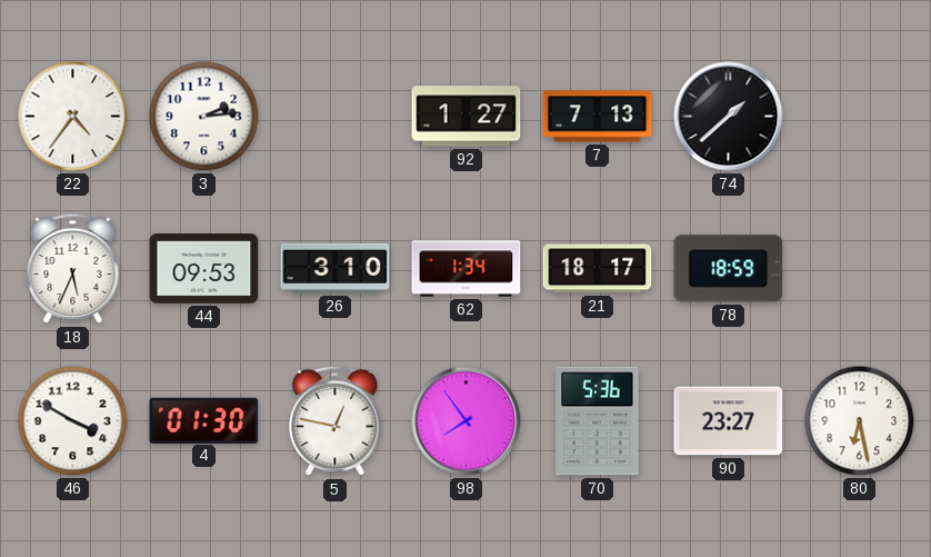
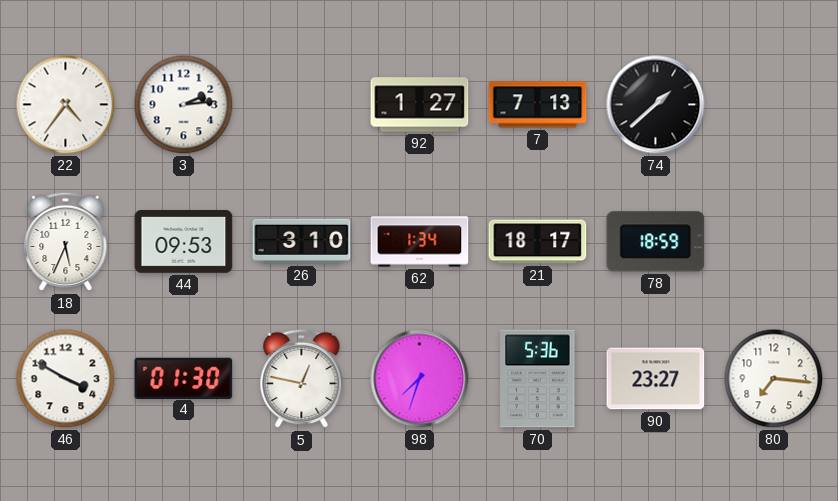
98: 7:54 -> 7:33 (420, 379)
80: 6:28 -> 7:16 (774, 379)
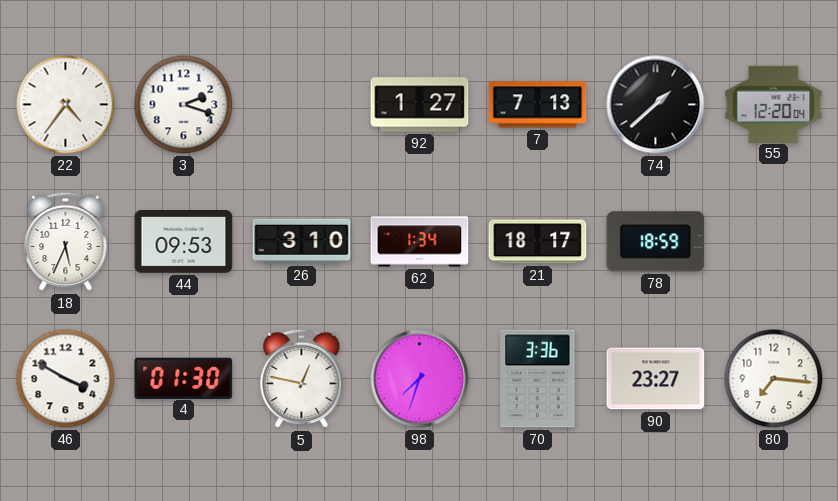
3: 2:14 -> 2:18 (184, 105)
55: none -> 12:20 (774, 104)
70: 5:36 -> 3:36 (538, 379)
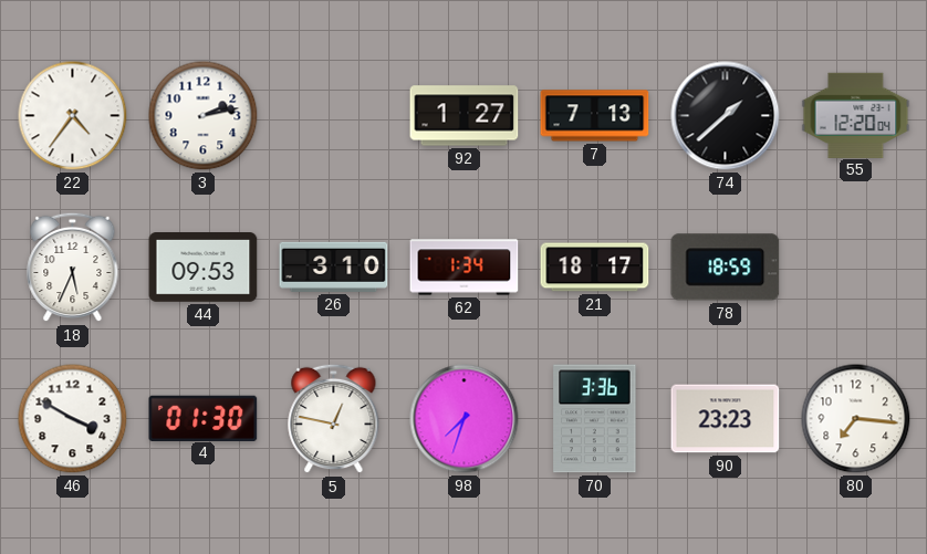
3: 2:18 -> 2:13 (204, 116)
90: 23:27 -> 23:23 (726, 419)
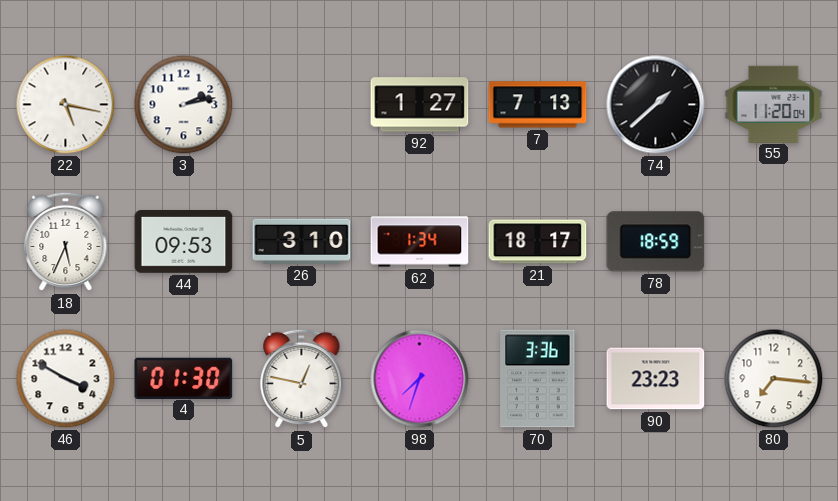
22: 4:36 -> 5:17 (66, 105)
55: 12:20 -> 11:20 (774, 104)
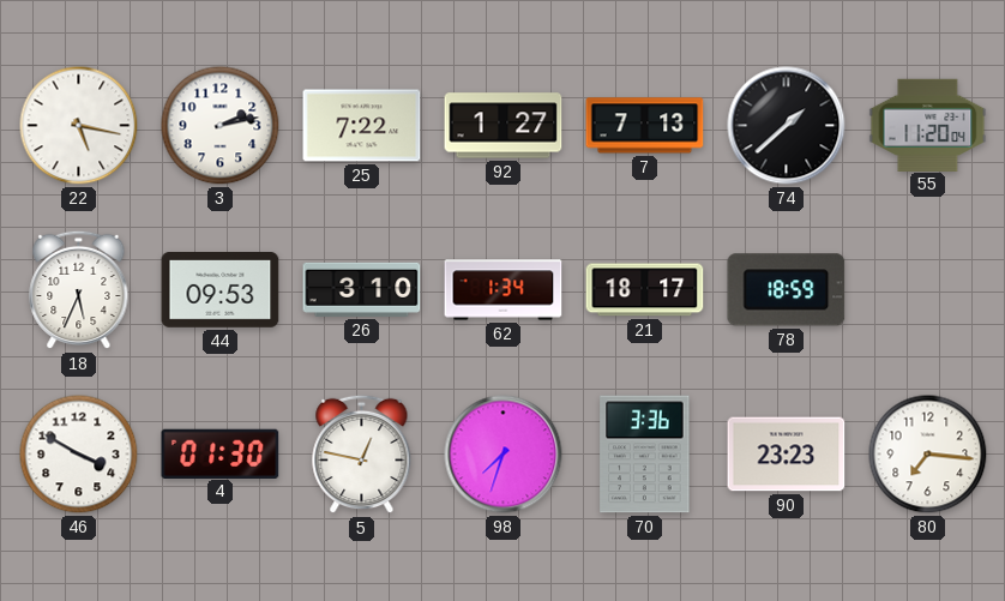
25: none -> 7:22 (362, 126)
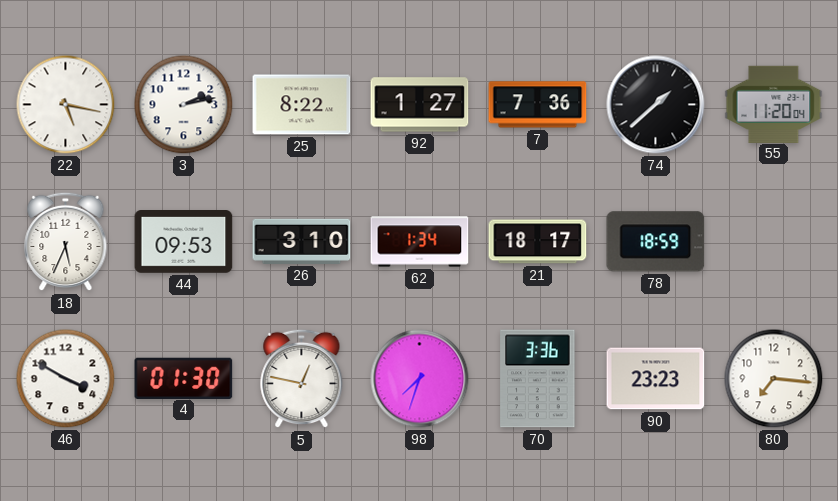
25: 7:22 -> 8:22 (302, 105)
7: 7:13 -> 7:36 (538, 105)
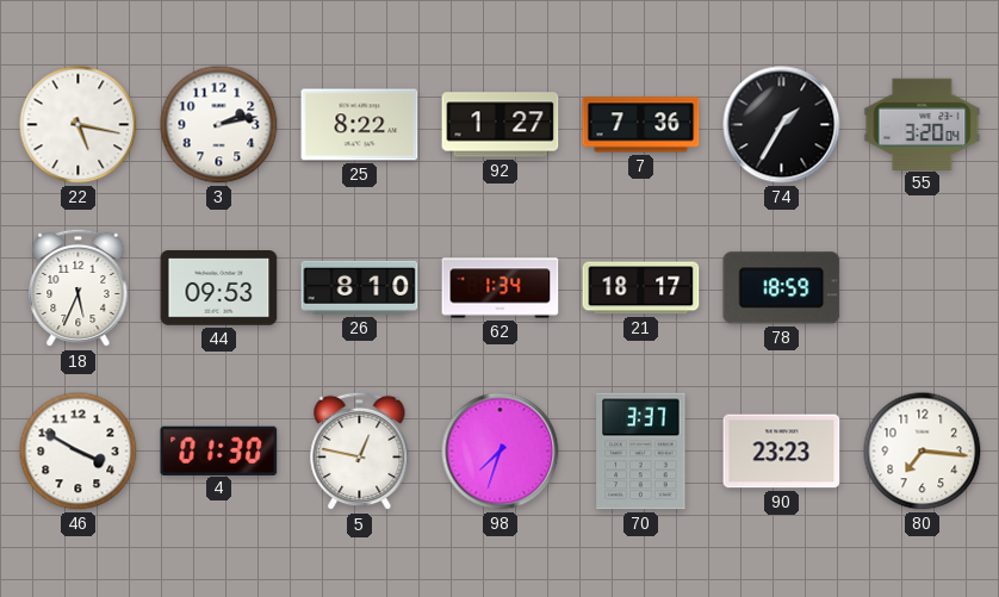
74: 1:38 -> 1:35 (782, 125)
55: 11:20 -> 3:20 (923, 124)
26: 3:10 -> 8:10 (360, 287)
70: 3:36 -> 3:37 (641, 452)
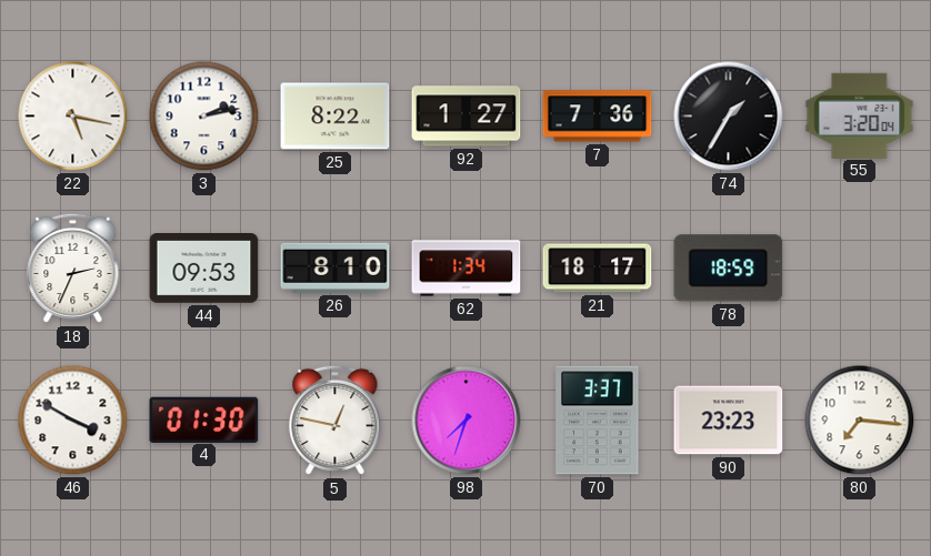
18: 5:34 -> 2:34 (73, 269)
